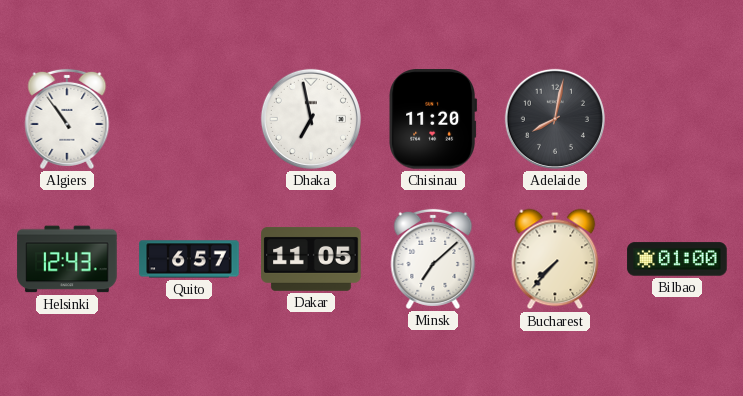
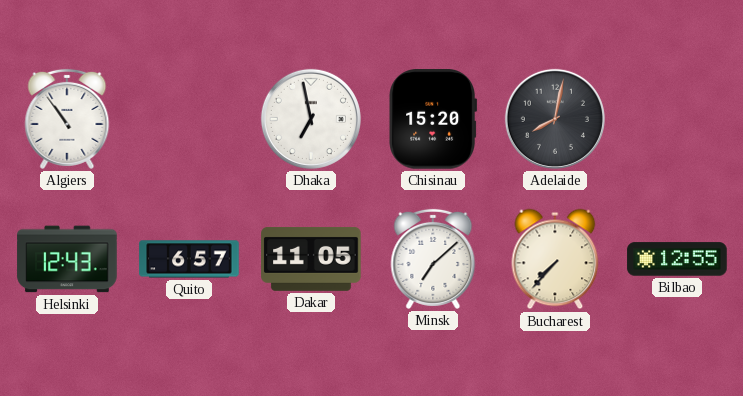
Chisinau: 11:20 -> 15:20 (433, 120)
Bilbao: 01:00 -> 12:55 (677, 259)
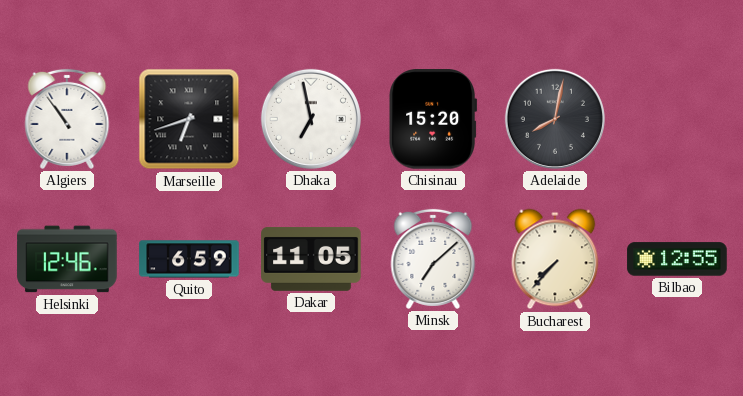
Marseille: none -> 6:42 (189, 119)
Helsinki: 12:43 -> 12:46 (67, 259)
Quito: 6:57 -> 6:59 (189, 259)
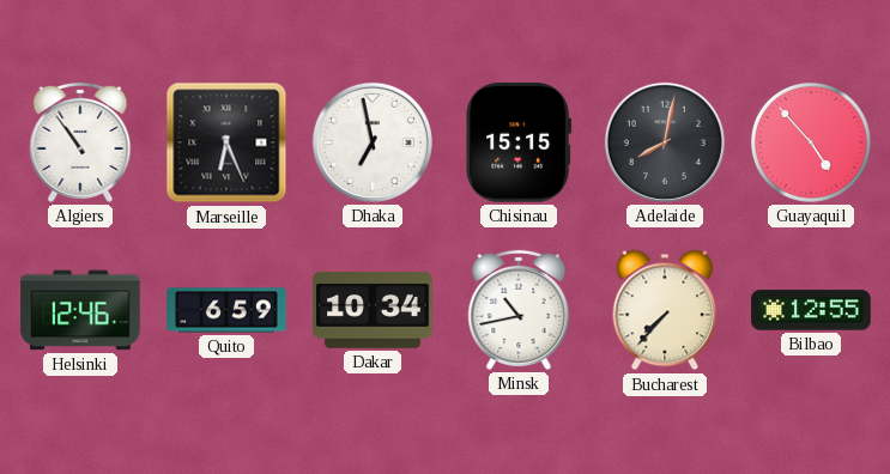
Marseille: 6:42 -> 6:26 (226, 142)
Chisinau: 15:20 -> 15:15 (519, 144)
Guayaquil: none -> 4:53 (811, 142)
Dakar: 11:05 -> 10:34 (373, 311)
Minsk: 7:08 -> 10:43 (519, 310)
